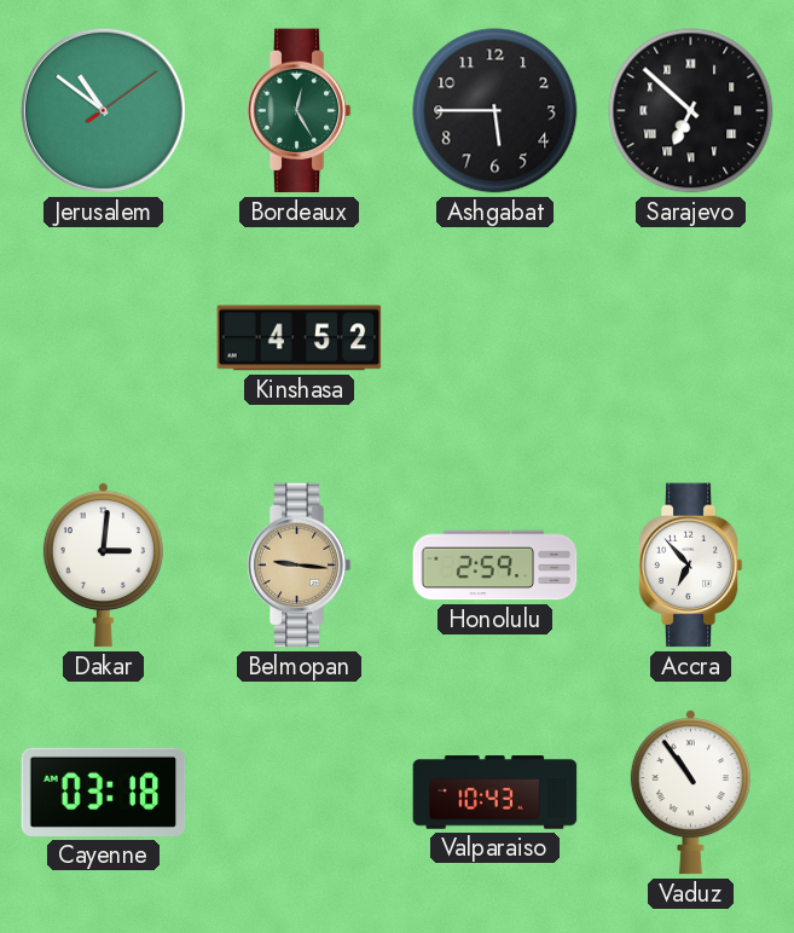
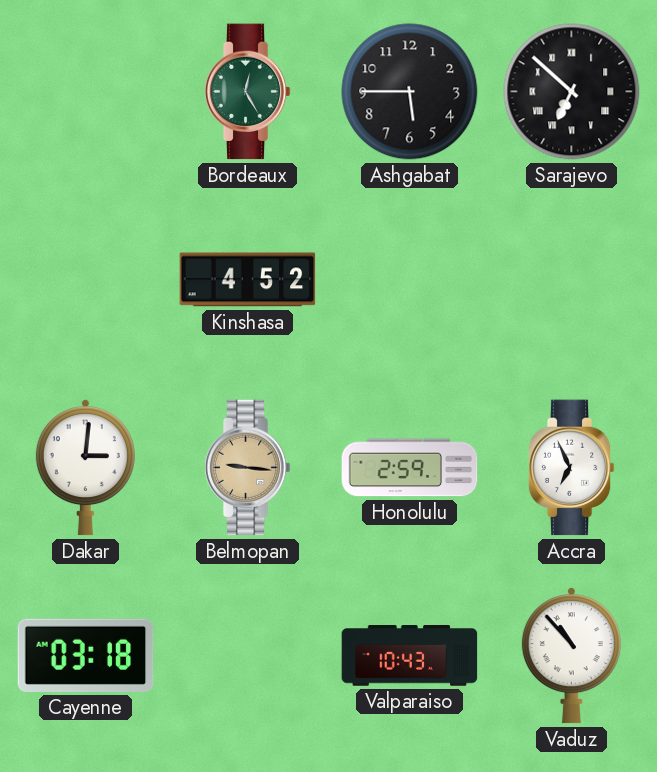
Jerusalem: 10:51 -> none (103, 110)
Accra: 6:53 -> 6:56 (571, 468)
Vaduz: 10:54 -> 10:53 (571, 656)
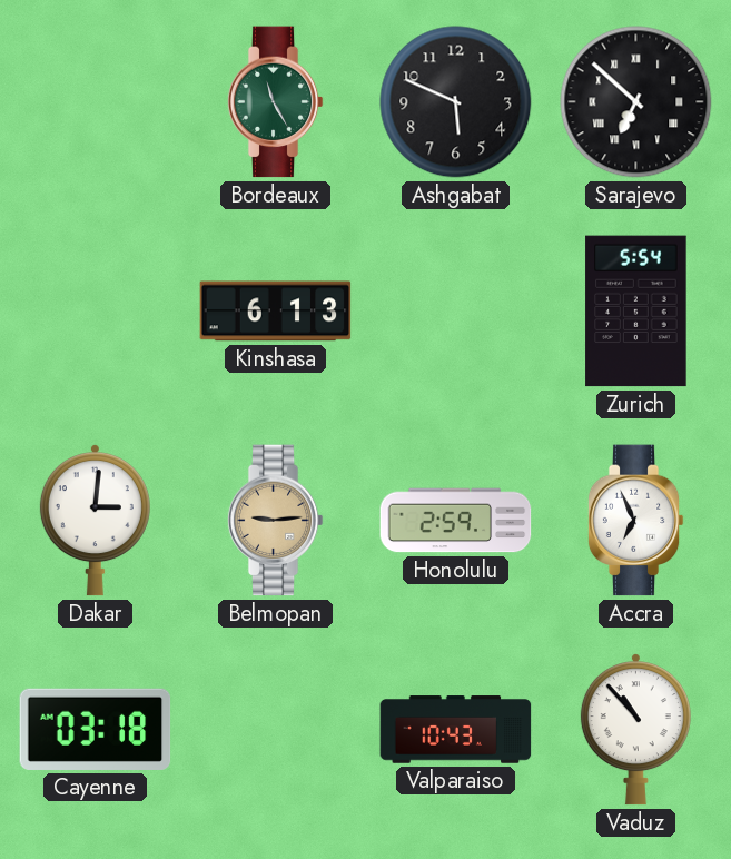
Bordeaux: 12:25 -> 11:25 (275, 102)
Ashgabat: 5:45 -> 5:49 (456, 102)
Kinshasa: 4:52 -> 6:13 (276, 312)
Zurich: none -> 5:54 (636, 312)
Belmopan: 9:16 -> 9:14 (275, 521)
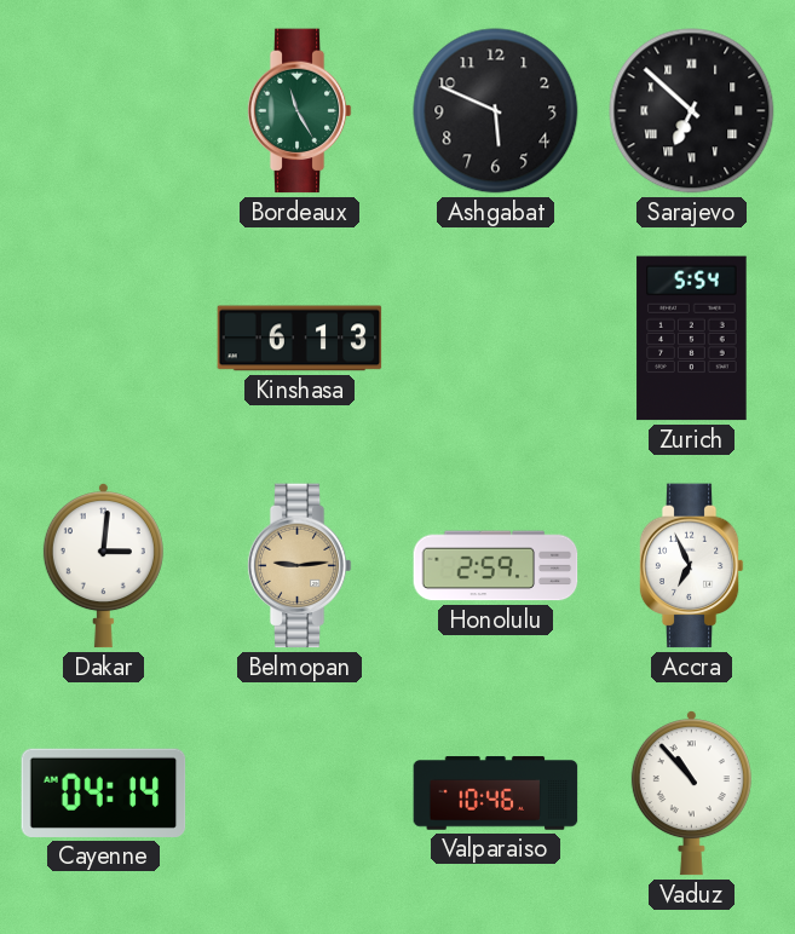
Cayenne: 03:18 -> 04:14 (104, 792)
Valparaiso: 10:43 -> 10:46 (496, 794)
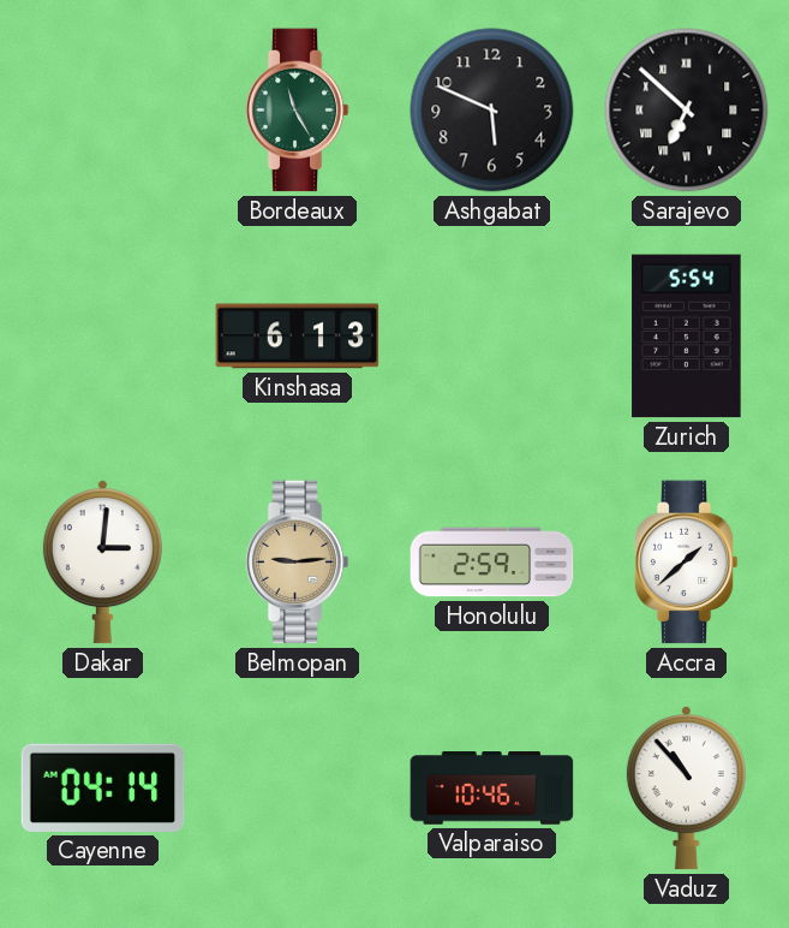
Accra: 6:56 -> 1:38 (686, 563)
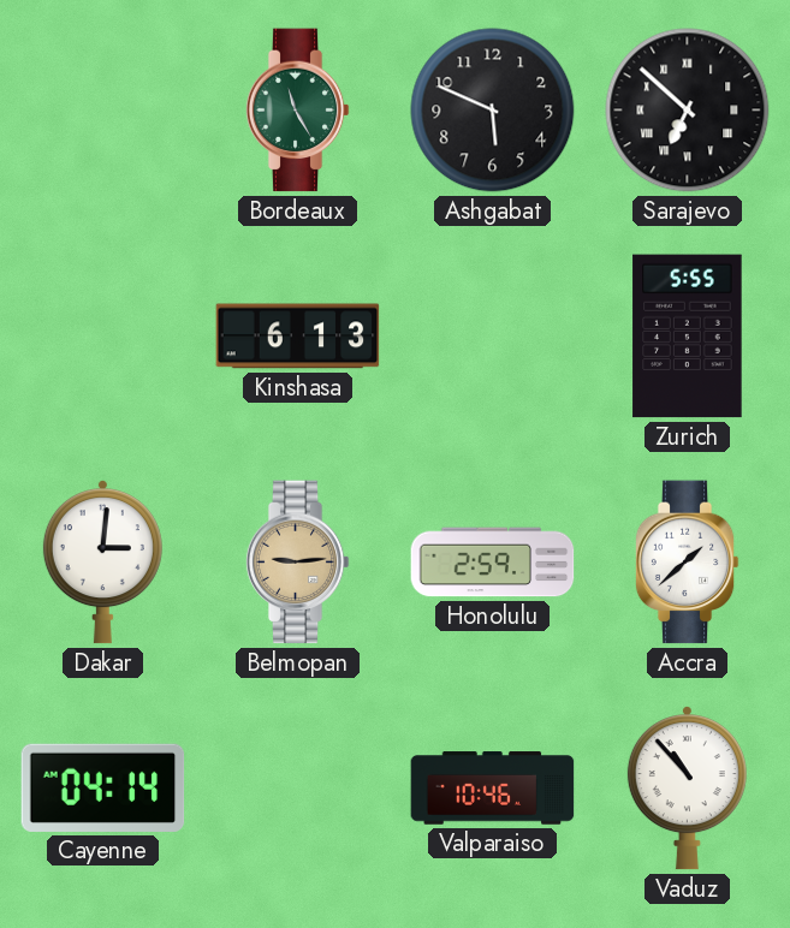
Zurich: 5:54 -> 5:55 (688, 337)
